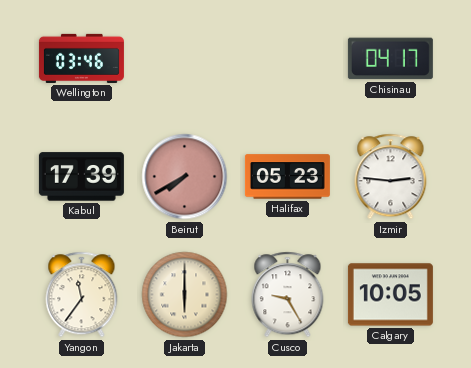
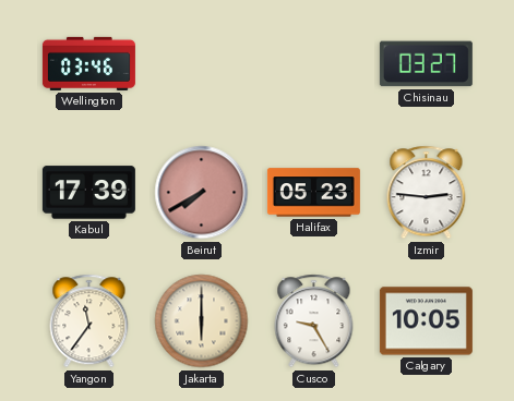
Chisinau: 04:17 -> 03:27 (426, 64)
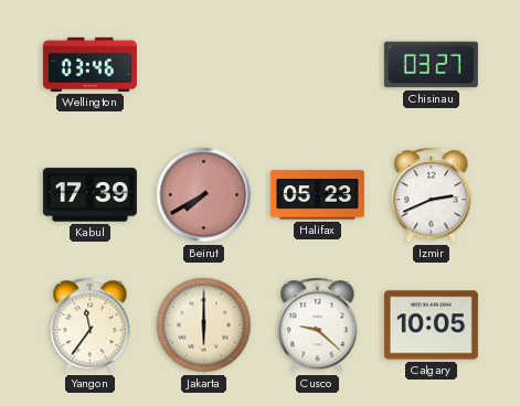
Izmir: 2:46 -> 2:41 (432, 195)
Cusco: 9:25 -> 9:22 (318, 325)
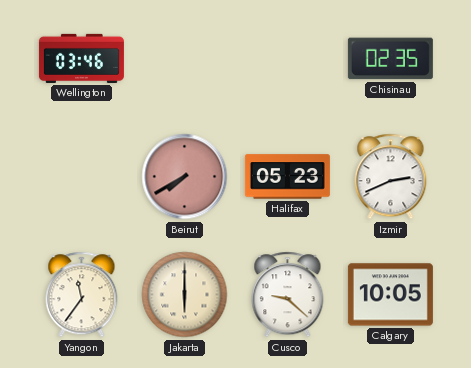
Chisinau: 03:27 -> 02:35 (390, 59)
Kabul: 17:39 -> none (89, 195)
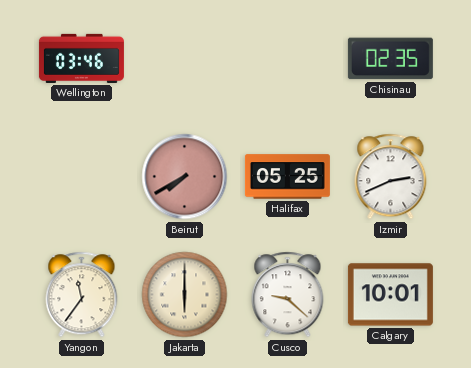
Halifax: 05:23 -> 05:25 (287, 177)
Calgary: 10:05 -> 10:01 (390, 295)
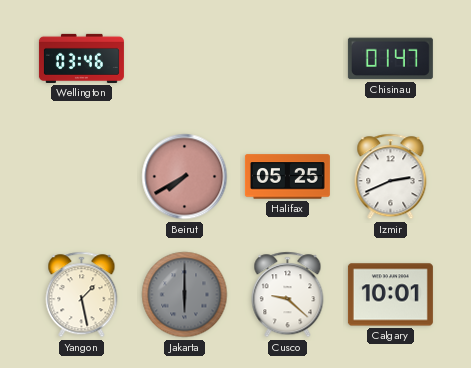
Chisinau: 02:35 -> 01:47 (390, 59)
Yangon: 11:36 -> 1:28 (82, 295)
Jakarta dial: cream -> grey (185, 295)
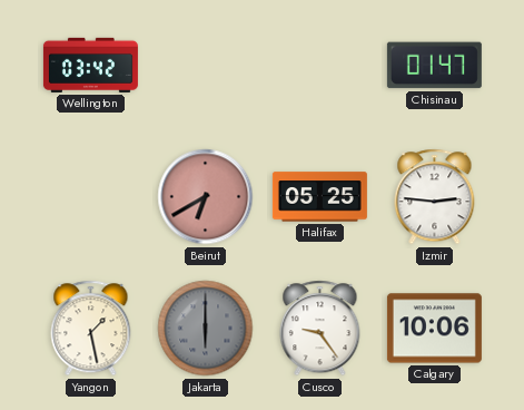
Wellington: 03:46 -> 03:42 (90, 65)
Beirut: 7:40 -> 6:40 (206, 197)
Izmir: 2:41 -> 2:46 (435, 197)
Cusco: 9:22 -> 9:24 (320, 329)
Calgary: 10:01 -> 10:06 (434, 329)
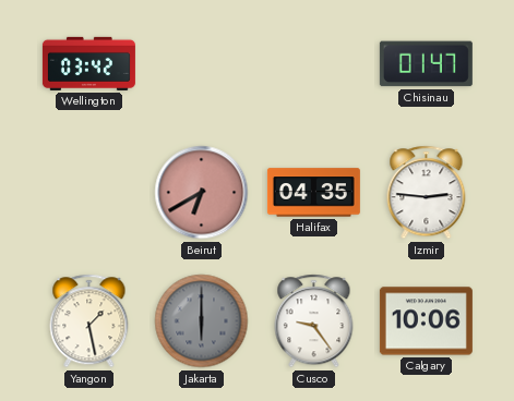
Halifax: 05:25 -> 04:35 (313, 193)
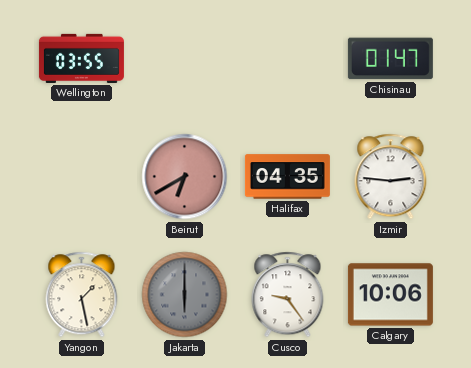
Wellington: 03:42 -> 03:55 (81, 58)
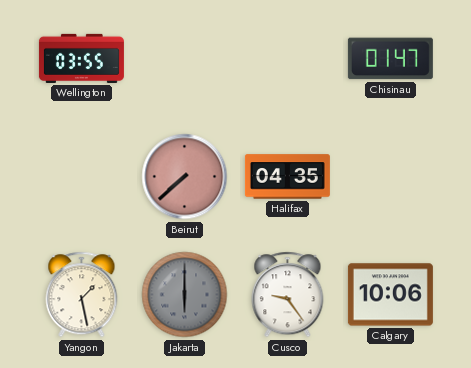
Beirut: 6:40 -> 7:38 (185, 177)
Izmir: 2:46 -> none (391, 177)
